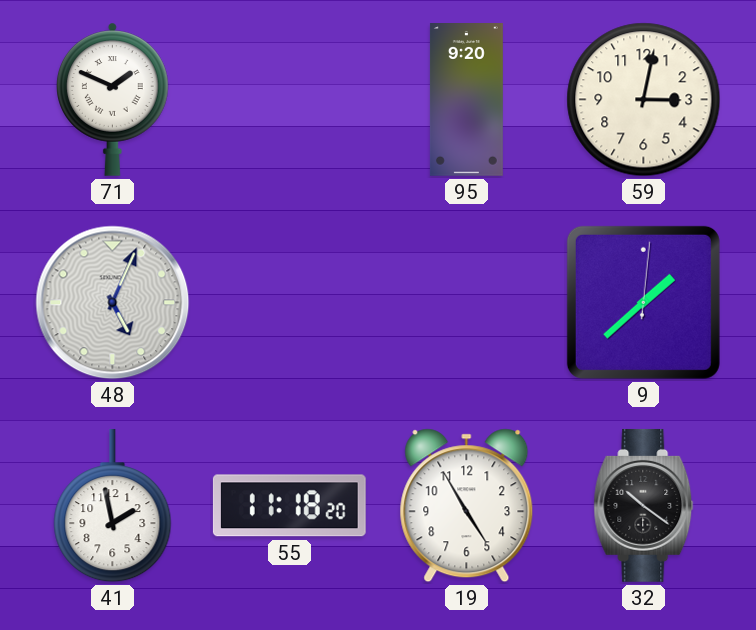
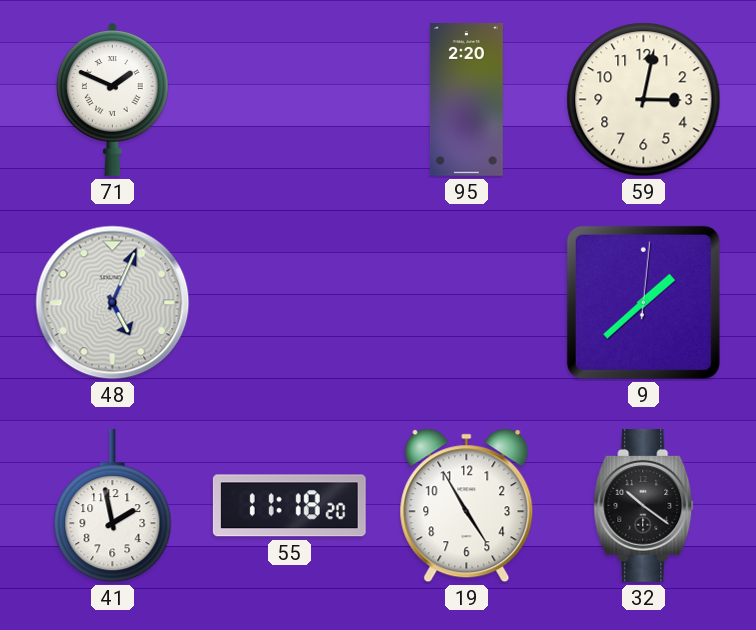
95: 9:20 -> 2:20 (466, 100)
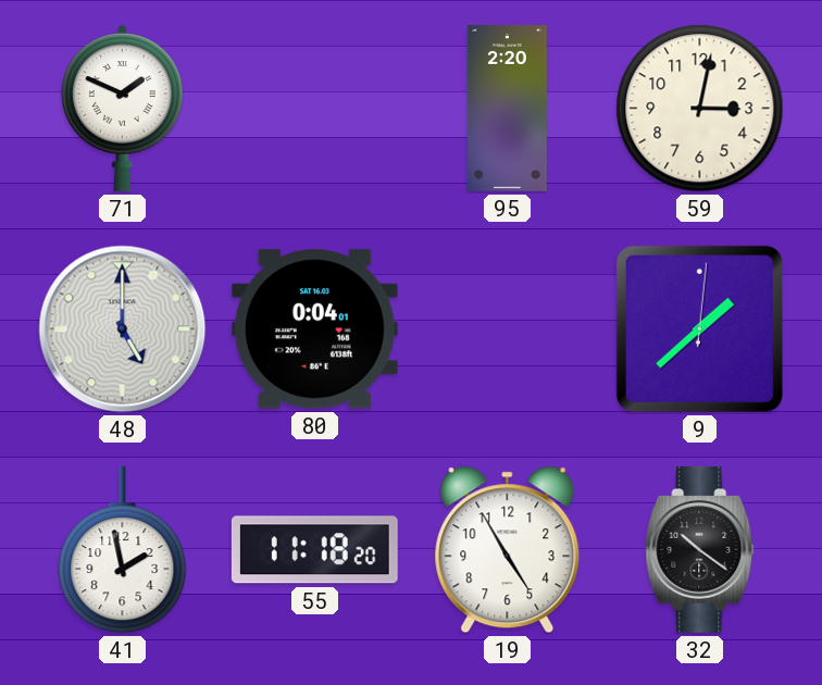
48: 5:04 -> 5:00 (123, 329)
80: none -> 0:04 (314, 329)
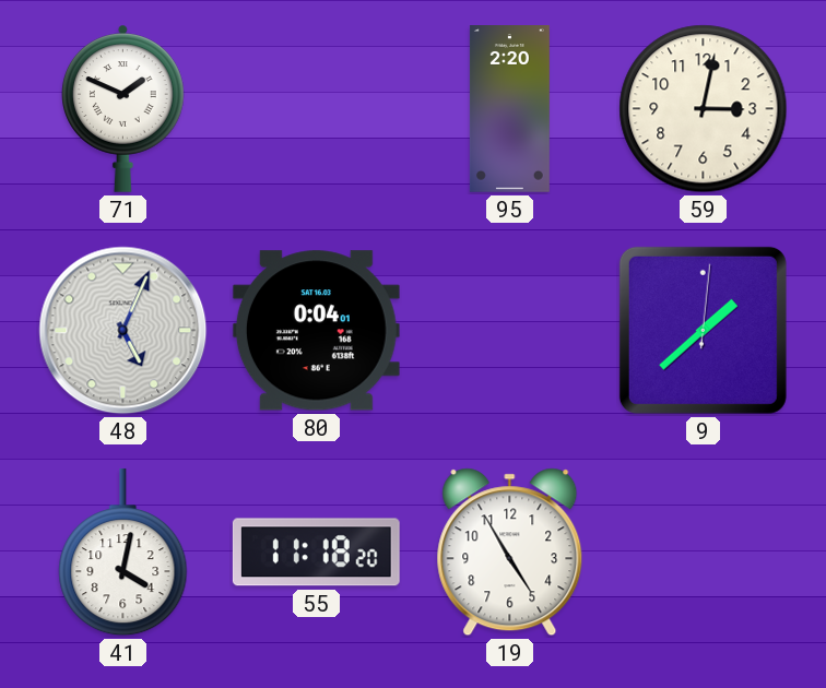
48: 5:00 -> 5:04 (123, 331)
41: 1:58 -> 4:02 (123, 553)
32: 10:21 -> none (700, 549)
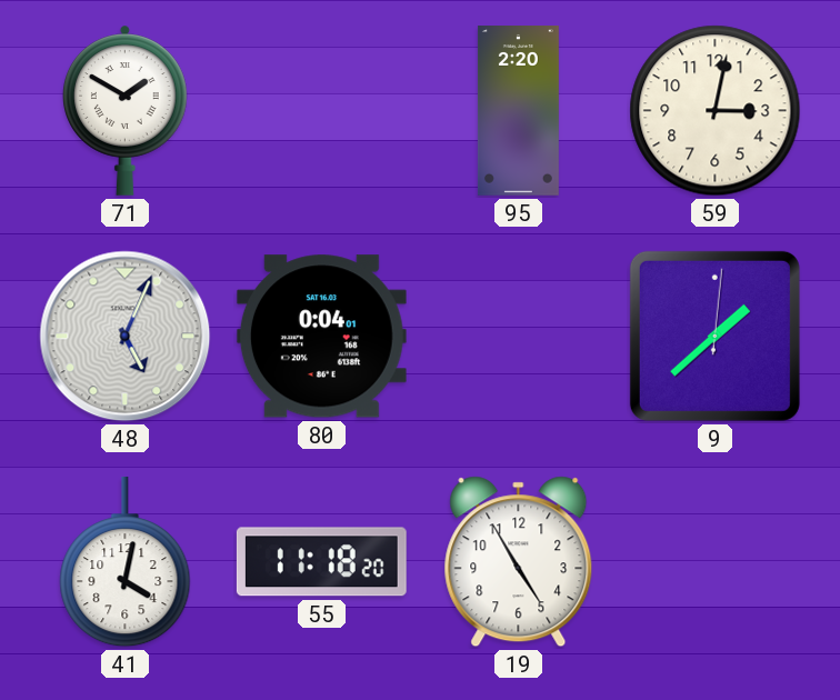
71: 1:49 -> 1:50 (126, 110)
